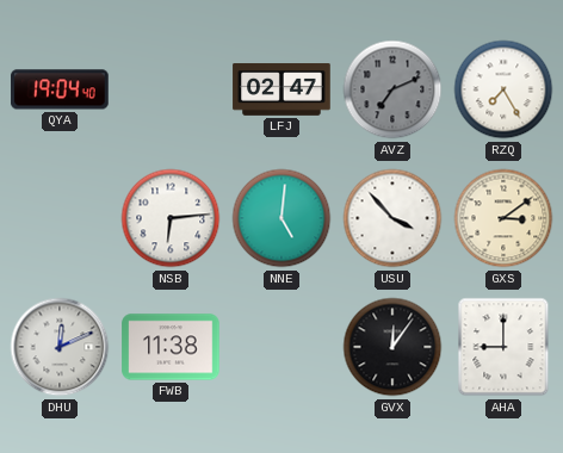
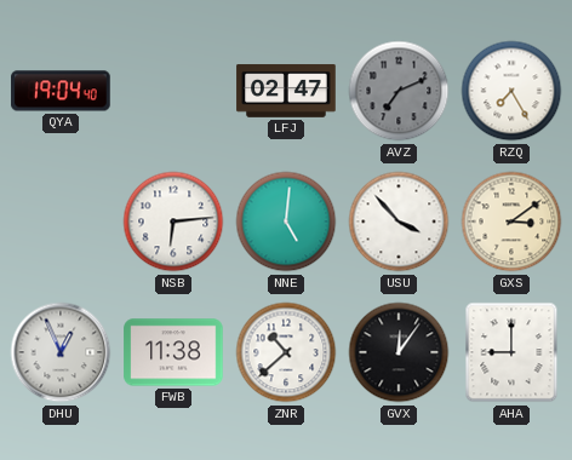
DHU: 12:11 -> 12:56 (61, 352)
ZNR: none -> 10:38 (286, 352)
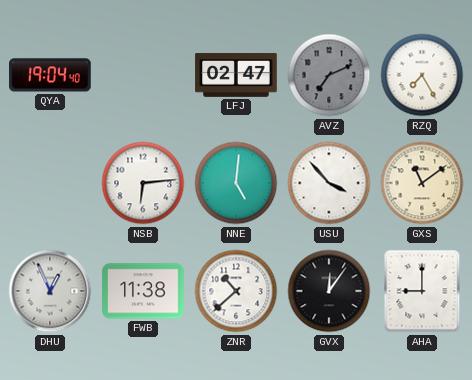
GXS: 3:09 -> 11:09 (422, 183)
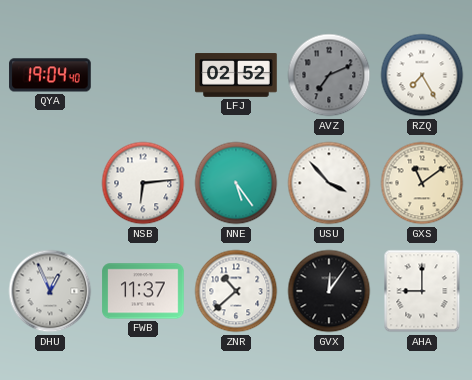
LFJ: 02:47 -> 02:52 (236, 75)
NNE: 5:01 -> 5:24 (236, 183)
FWB: 11:38 -> 11:37 (143, 291)
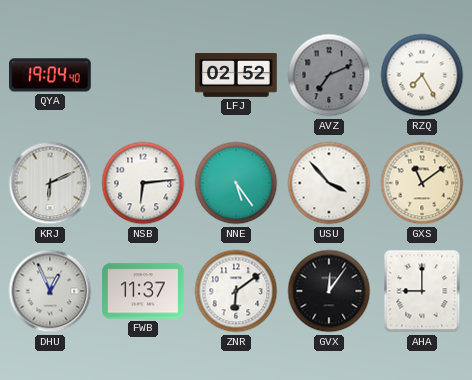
KRJ: none -> 6:11 (50, 183)
ZNR: 10:38 -> 6:09 (236, 291)
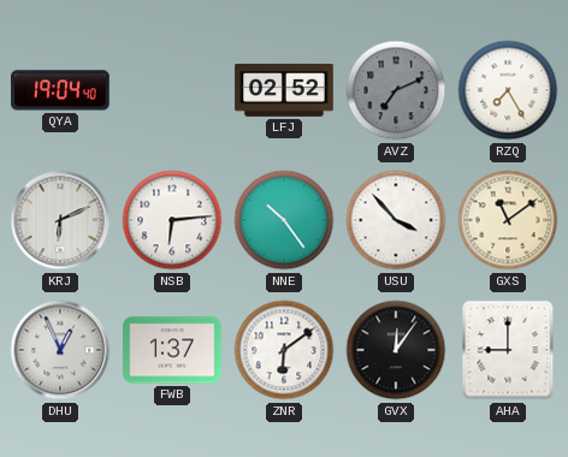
NNE: 5:24 -> 10:24 (284, 220)
FWB: 11:37 -> 1:37 (172, 350)
